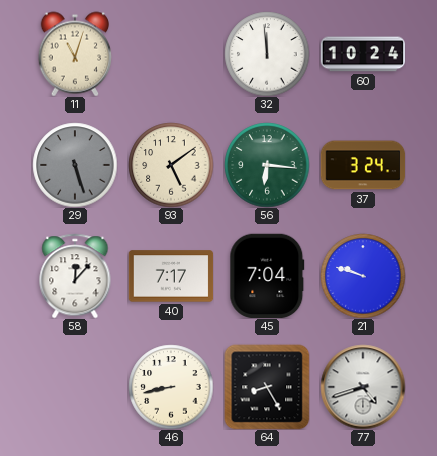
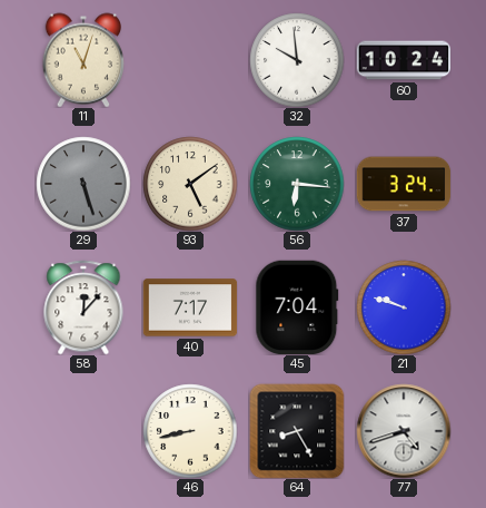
32: 11:59 -> 9:59 (297, 60)
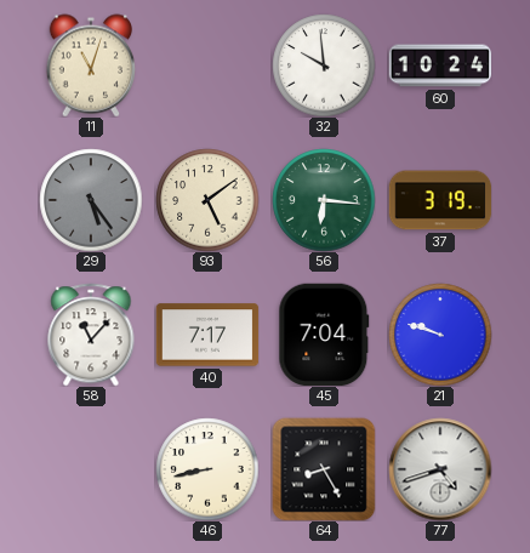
29: 5:27 -> 5:24 (91, 200)
37: 3:24 -> 3:19 (440, 200)
58: 12:07 -> 11:07 (91, 335)
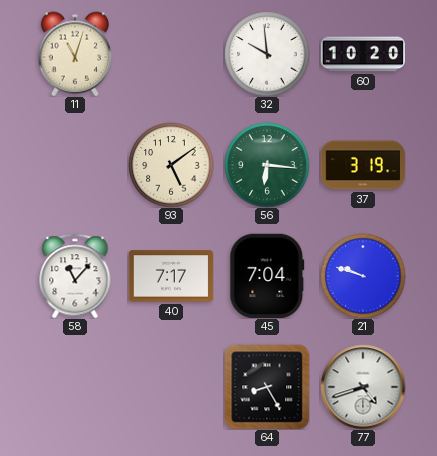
60: 10:24 -> 10:20 (363, 54)
29: 5:24 -> none (91, 200)
46: 8:43 -> none (207, 469)
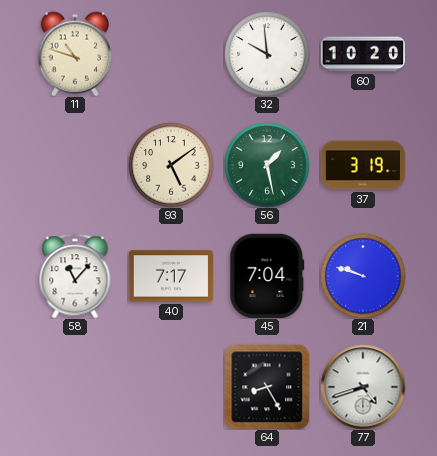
11: 11:03 -> 10:48 (75, 54)
56: 6:16 -> 1:28 (267, 165)
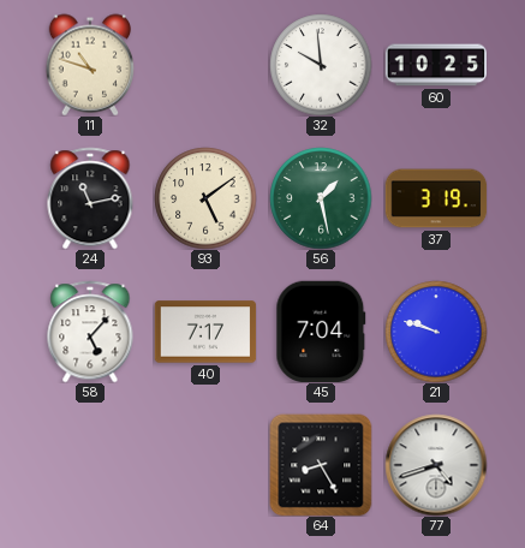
60: 10:20 -> 10:25 (436, 65)
24: none -> 11:13 (90, 198)
58: 11:07 -> 5:07 (90, 332)
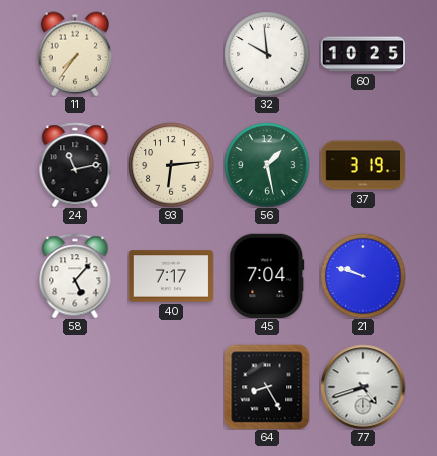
11: 10:48 -> 7:36 (75, 54)
93: 5:09 -> 6:14 (171, 165)
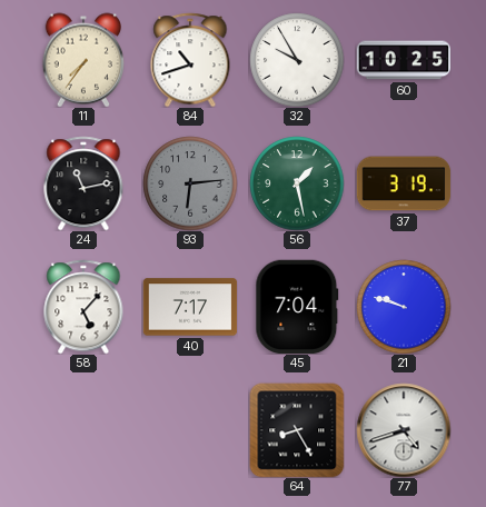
84: none -> 10:42 (190, 60)
32: 9:59 -> 9:55 (297, 60)
93 dial: cream -> grey (190, 183)
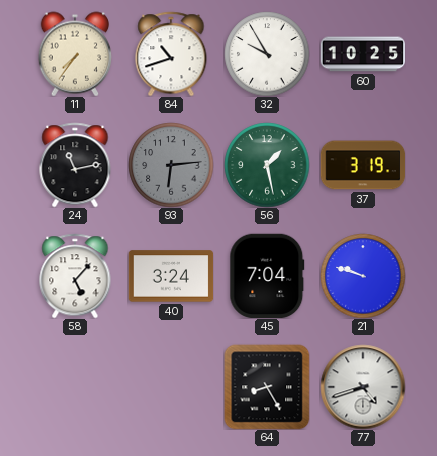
40: 7:17 -> 3:24 (171, 276)
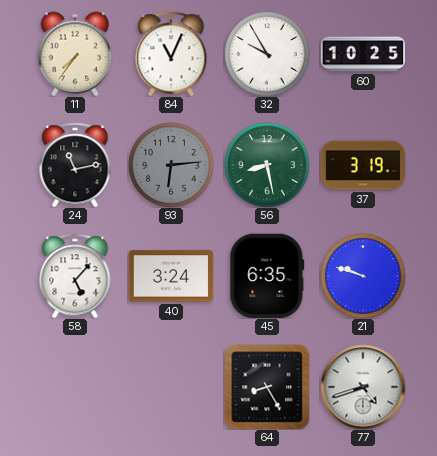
84: 10:42 -> 11:04 (171, 54)
56: 1:28 -> 8:28 (267, 165)
45: 7:04 -> 6:35 (267, 276)
